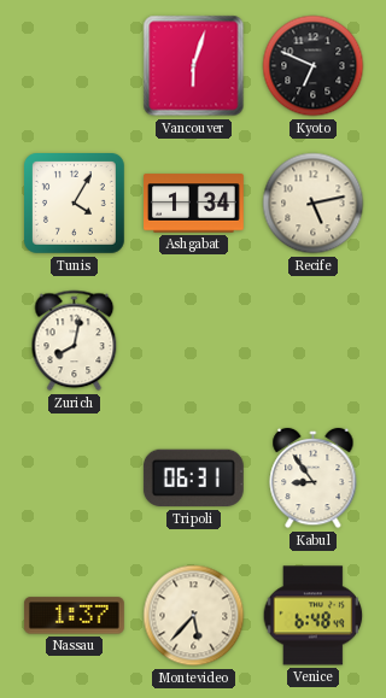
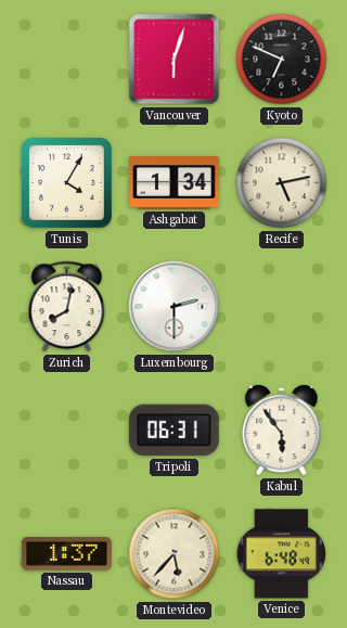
Luxembourg: none -> 2:30 (175, 307)
Kabul: 8:54 -> 5:54 (282, 431)
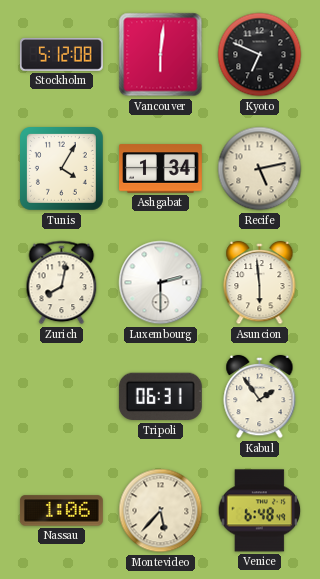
Stockholm: none -> 5:12 (61, 55)
Vancouver: 6:03 -> 6:01 (161, 55)
Asuncion: none -> 5:59 (260, 283)
Kabul: 5:54 -> 1:54 (260, 397)
Nassau: 1:37 -> 1:06 (61, 511)
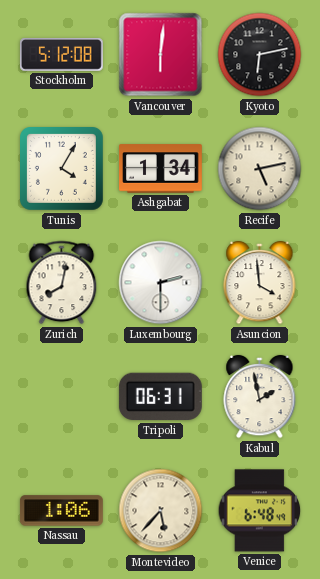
Kyoto: 6:49 -> 6:13 (260, 55)
Asuncion: 5:59 -> 3:59 (260, 283)
Kabul: 1:54 -> 1:58 (260, 397)
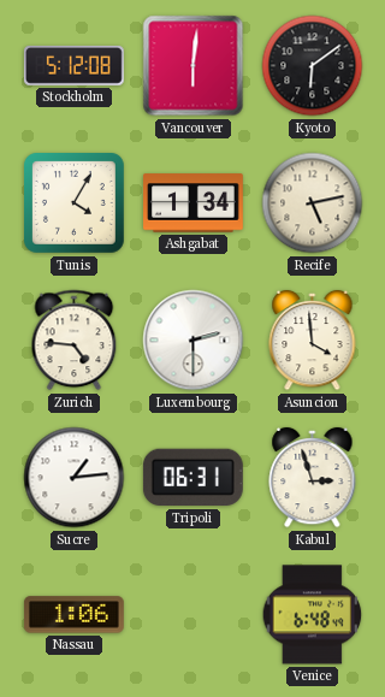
Kyoto: 6:13 -> 6:09 (313, 66)
Zurich: 8:02 -> 4:46 (75, 341)
Sucre: none -> 1:14 (75, 478)
Kabul: 1:58 -> 2:57 (313, 478)
Montevideo: 5:37 -> none (161, 511)
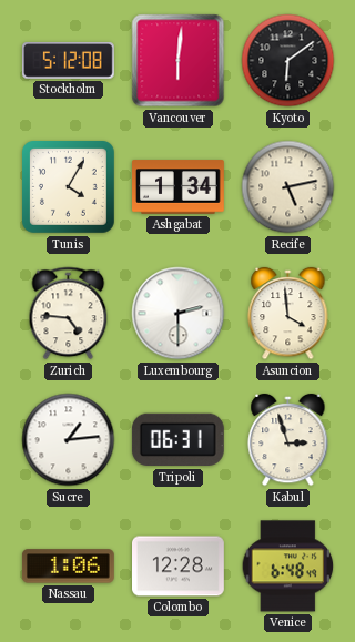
Colombo: none -> 12:28 (179, 567)
